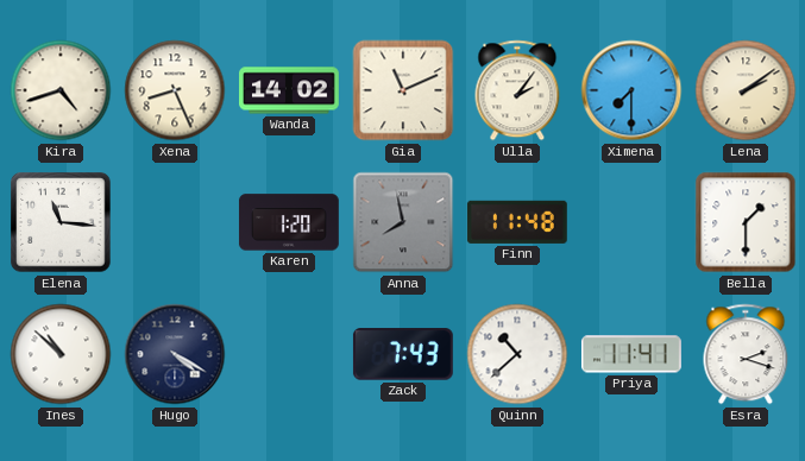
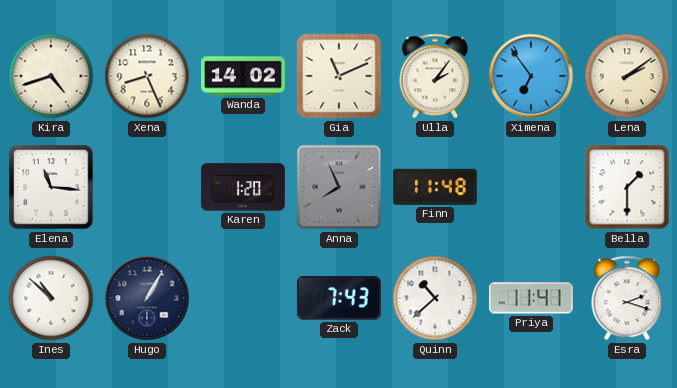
Ximena: 7:30 -> 6:54 (531, 76)
Anna: 7:58 -> 7:56 (339, 187)
Hugo: 4:20 -> 1:05 (147, 298)
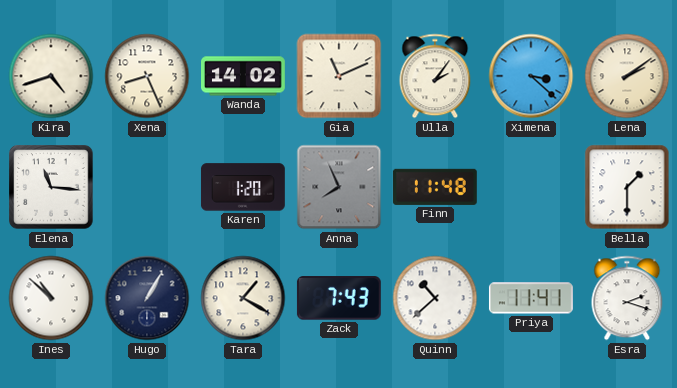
Ximena: 6:54 -> 3:22 (531, 76)
Tara: none -> 1:20 (243, 298)
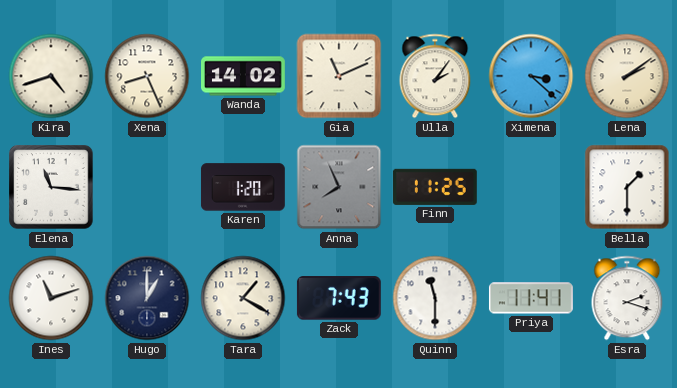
Finn: 11:48 -> 11:25 (435, 187)
Ines: 10:52 -> 11:12 (51, 298)
Hugo: 1:05 -> 1:00 (147, 298)
Quinn: 10:38 -> 11:30 (435, 298)
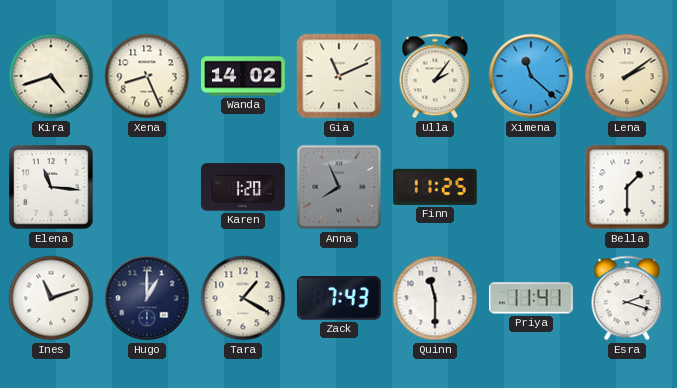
Ximena: 3:22 -> 11:22 (531, 76)
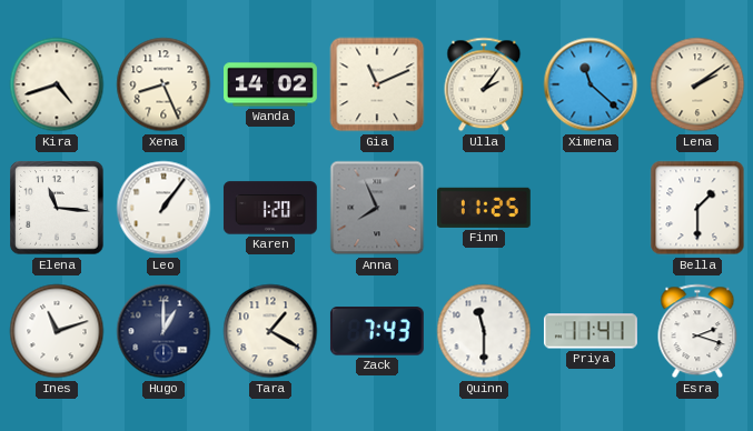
Leo: none -> 1:06 (164, 208)
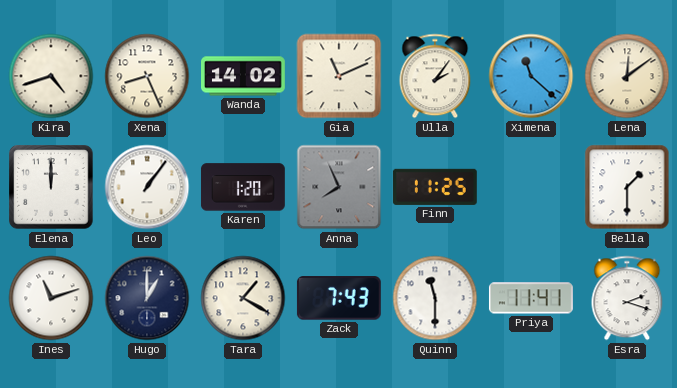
Lena: 2:09 -> 12:09 (627, 76)
Elena: 11:16 -> 12:00 (51, 187)
